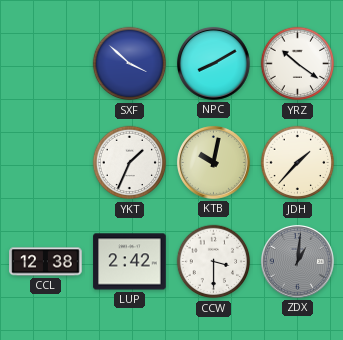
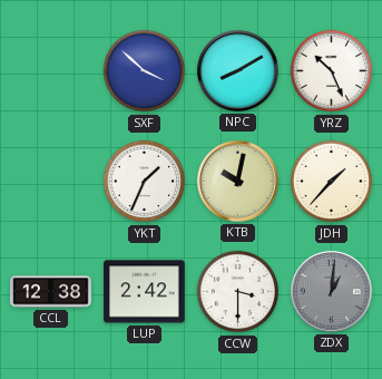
YRZ: 10:21 -> 10:26 (332, 71)
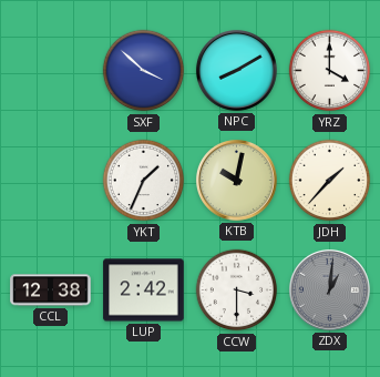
YRZ: 10:26 -> 4:00 (330, 71)
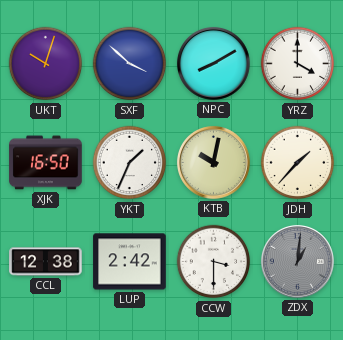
UKT: none -> 10:03 (46, 64)
XJK: none -> 16:50 (46, 163)
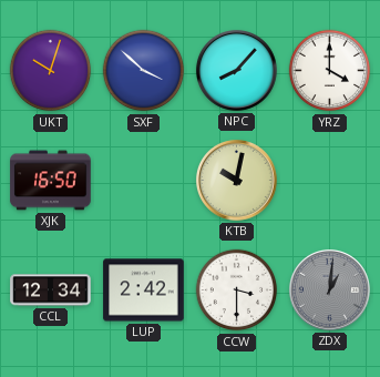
NPC: 8:10 -> 8:07 (236, 70)
YKT: 1:34 -> none (130, 163)
JDH: 1:37 -> none (298, 163)
CCL: 12:38 -> 12:34 (51, 291)
